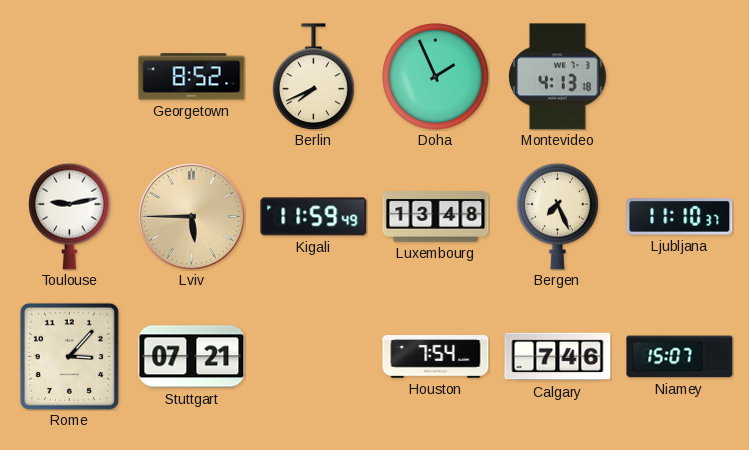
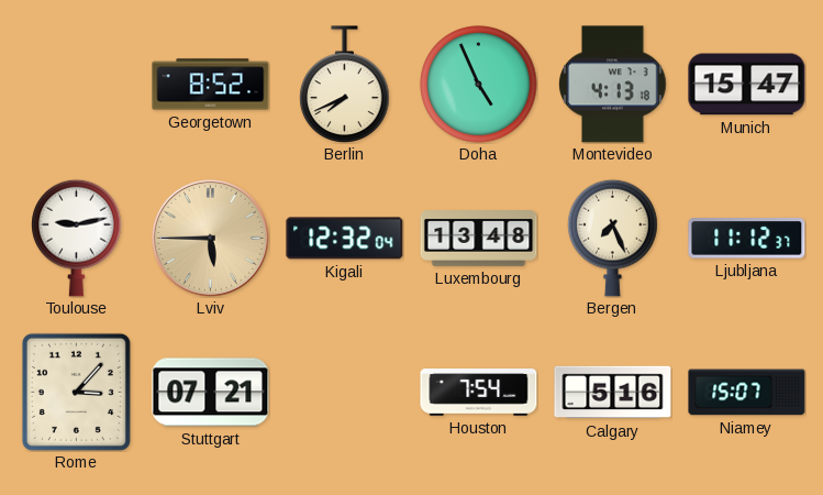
Doha: 1:56 -> 4:56 (479, 85)
Munich: none -> 15:47 (747, 85)
Kigali: 11:59 -> 12:32 (345, 239)
Ljubljana: 11:10 -> 11:12 (747, 239)
Calgary: 7:46 -> 5:16 (613, 393)
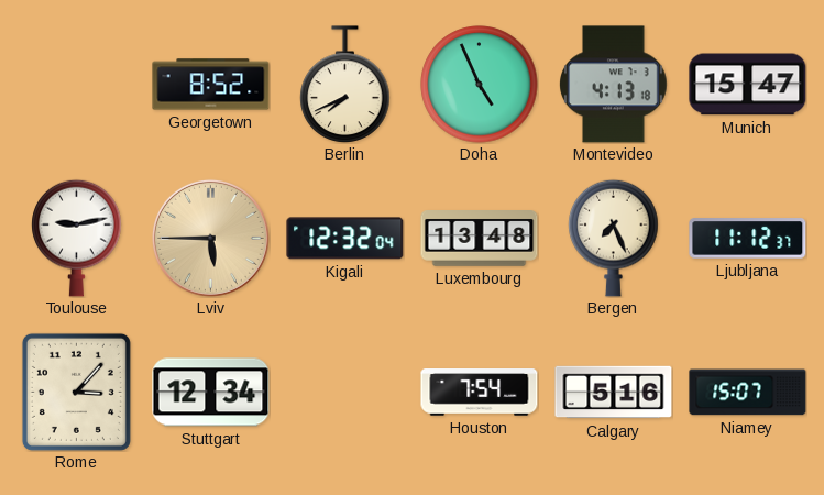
Stuttgart: 07:21 -> 12:34 (211, 393)
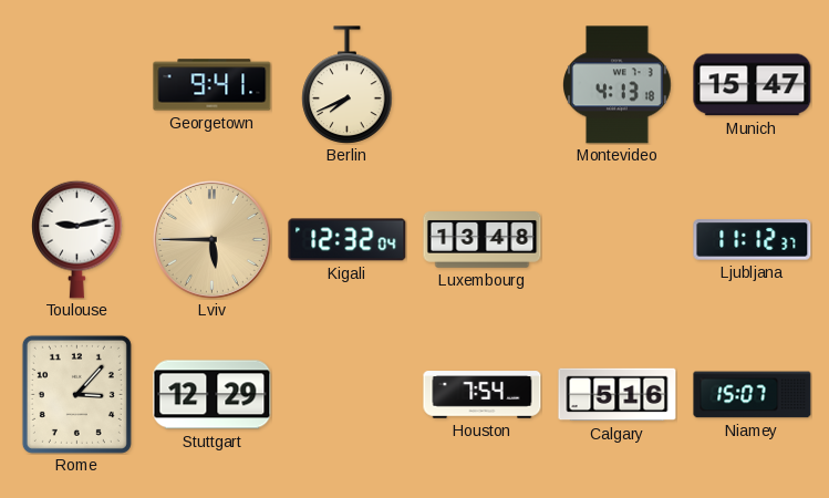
Georgetown: 8:52 -> 9:41 (213, 85)
Doha: 4:56 -> none (480, 85)
Bergen: 7:26 -> none (614, 238)
Stuttgart: 12:34 -> 12:29 (213, 395)
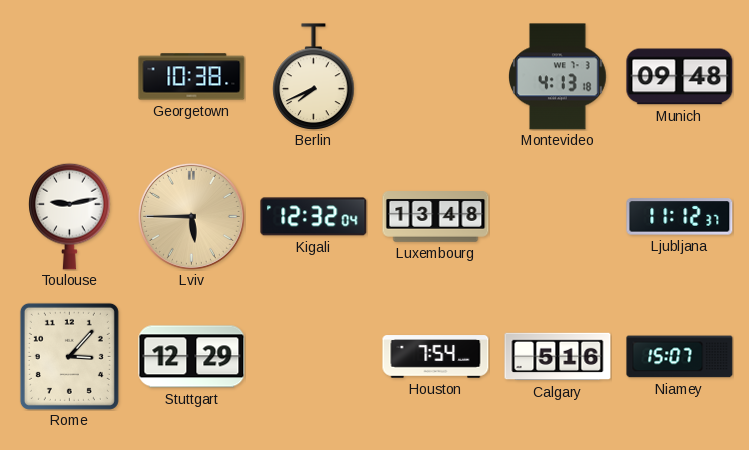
Georgetown: 9:41 -> 10:38 (192, 77)
Munich: 15:47 -> 09:48 (680, 77)
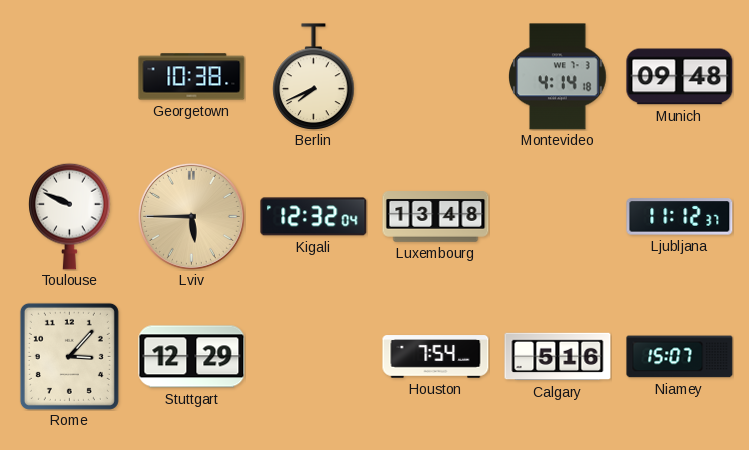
Montevideo: 4:13 -> 4:14 (558, 77)
Toulouse: 9:13 -> 9:49 (70, 216)
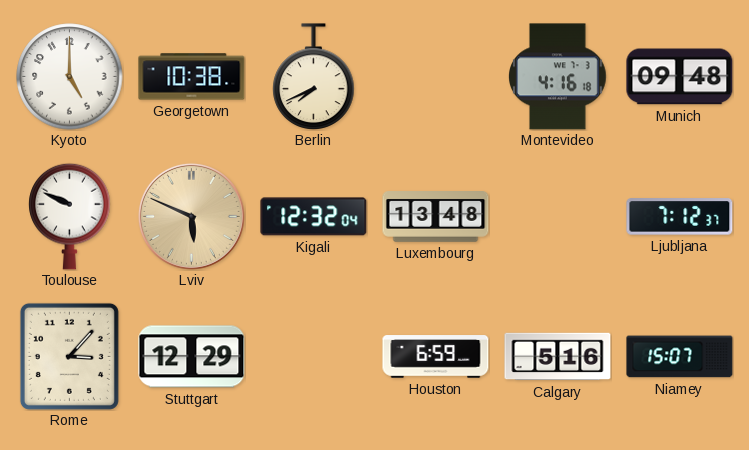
Kyoto: none -> 5:00 (70, 77)
Montevideo: 4:14 -> 4:16 (558, 77)
Lviv: 5:45 -> 5:49 (191, 216)
Ljubljana: 11:12 -> 7:12 (680, 217)
Houston: 7:54 -> 6:59 (436, 357)
